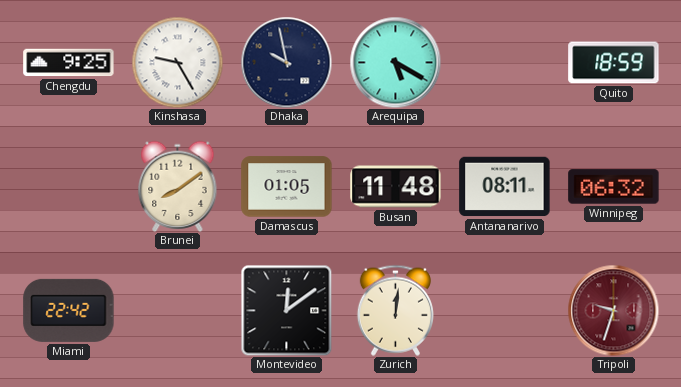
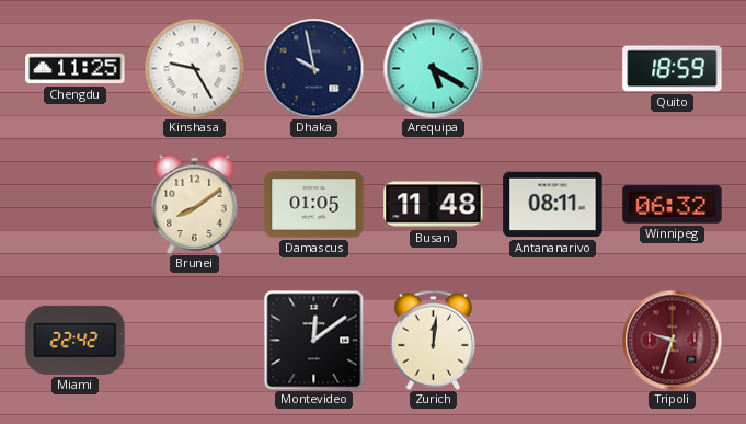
Chengdu: 9:25 -> 11:25 (76, 69)
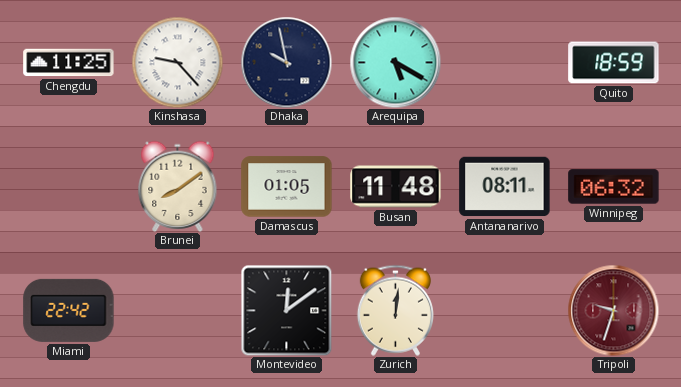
Kinshasa: 9:25 -> 9:23 (177, 62)
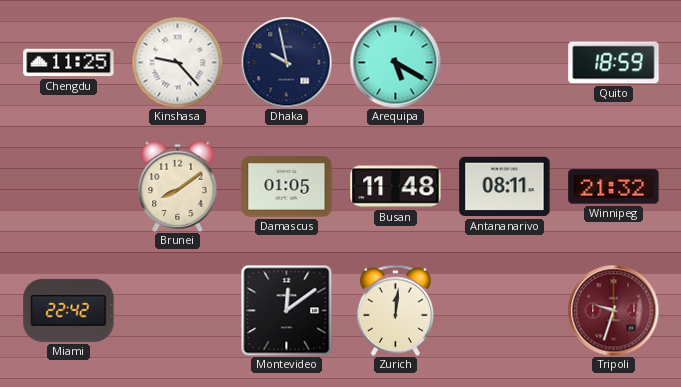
Winnipeg: 06:32 -> 21:32 (614, 187)
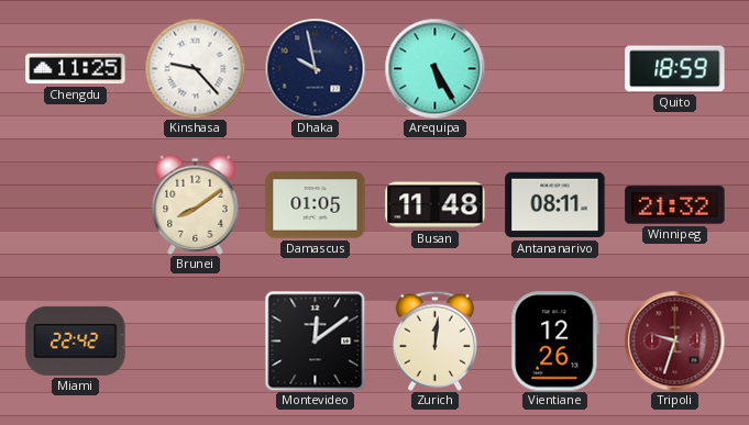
Arequipa: 5:20 -> 5:25 (434, 68)
Vientiane: none -> 12:26 (555, 342)
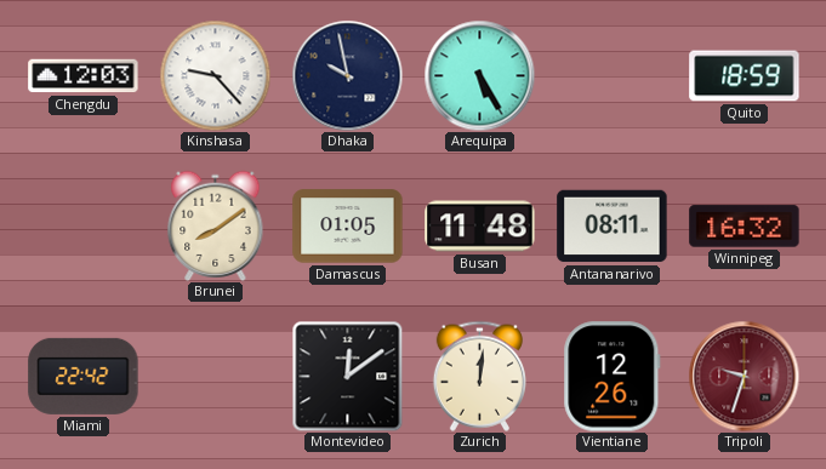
Chengdu: 11:25 -> 12:03 (84, 76)
Winnipeg: 21:32 -> 16:32 (745, 227)
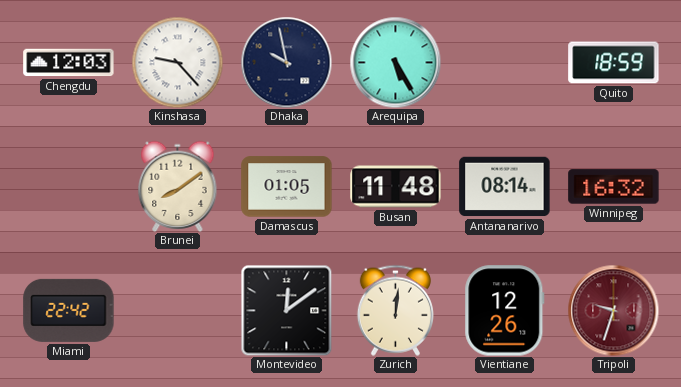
Antananarivo: 08:11 -> 08:14 (505, 187)
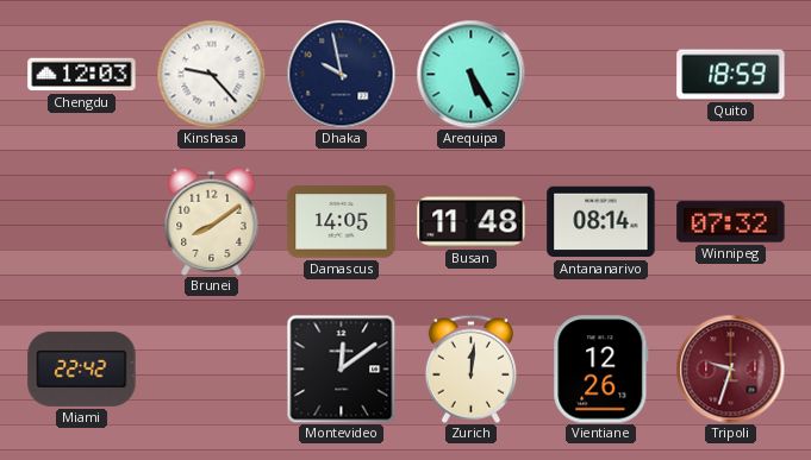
Damascus: 01:05 -> 14:05 (342, 222)
Winnipeg: 16:32 -> 07:32 (731, 222)
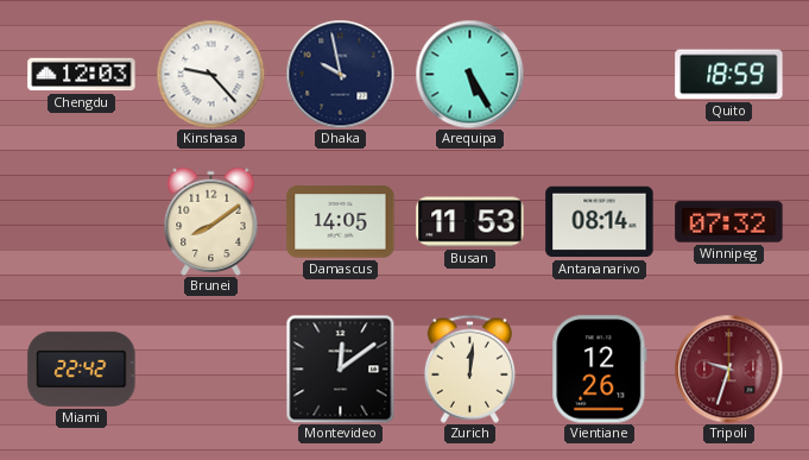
Busan: 11:48 -> 11:53 (470, 222)
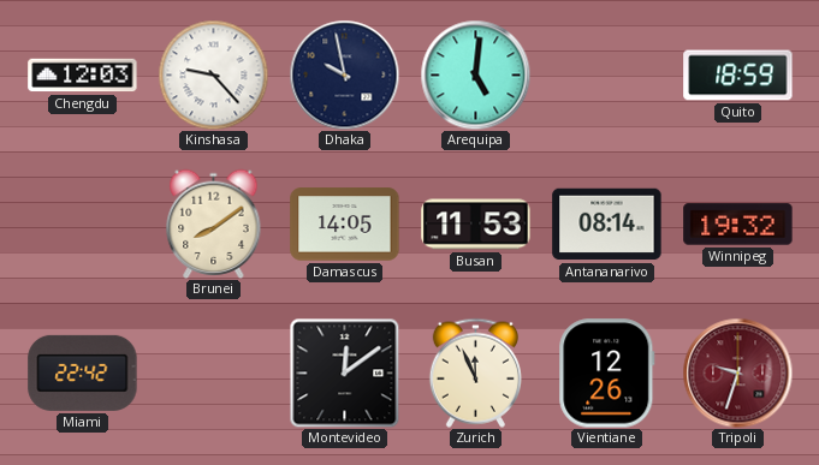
Arequipa: 5:25 -> 5:01 (475, 74)
Winnipeg: 07:32 -> 19:32 (738, 225)
Zurich: 12:01 -> 11:56 (475, 372)
